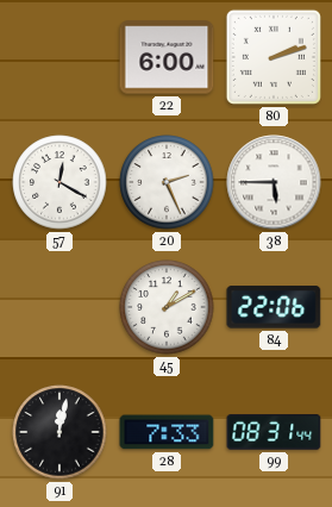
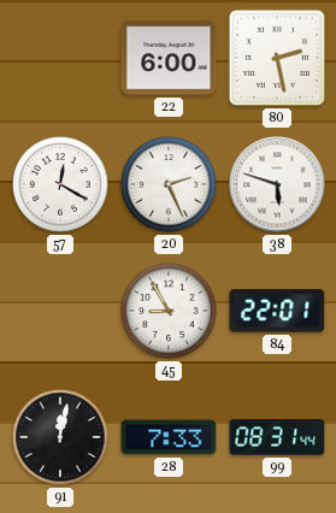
80: 2:12 -> 2:28 (277, 58)
38: 5:45 -> 5:48 (277, 184)
45: 1:10 -> 8:55 (169, 311)
84: 22:06 -> 22:01 (277, 311)
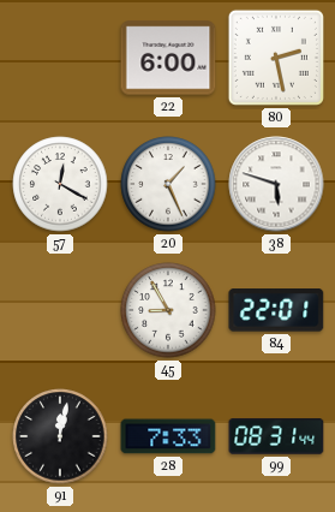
20: 2:26 -> 1:26 (168, 184)
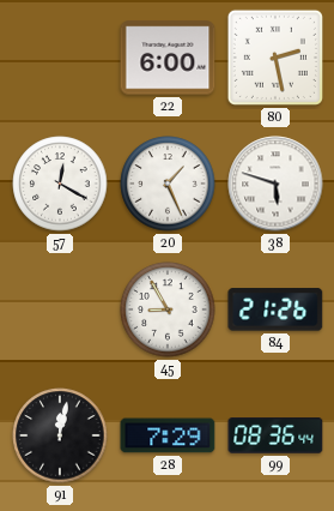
84: 22:01 -> 21:26 (275, 309)
28: 7:33 -> 7:29 (168, 435)
99: 08:31 -> 08:36 (275, 435)
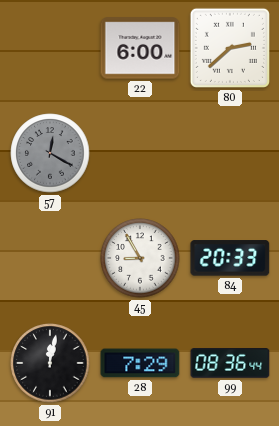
80: 2:28 -> 2:38 (230, 48)
57 dial: white -> grey (50, 153)
20: 1:26 -> none (168, 184)
38: 5:48 -> none (275, 184)
84: 21:26 -> 20:33 (230, 258)
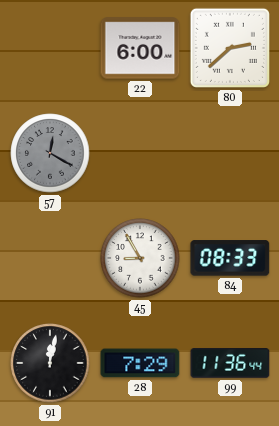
84: 20:33 -> 08:33 (230, 258)
99: 08:36 -> 11:36 (230, 363)
